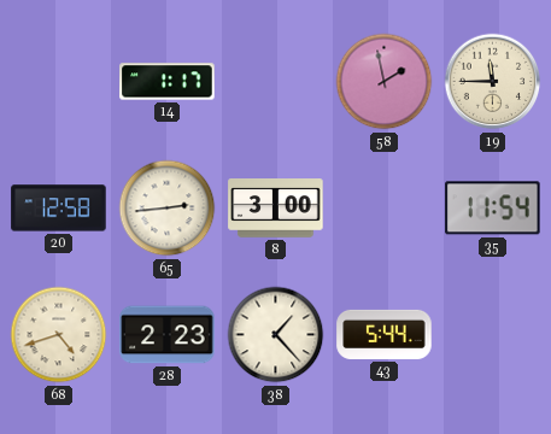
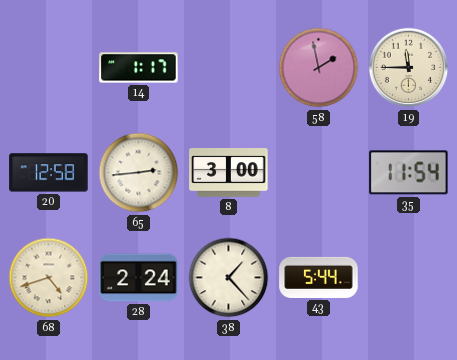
28: 2:23 -> 2:24 (139, 278)
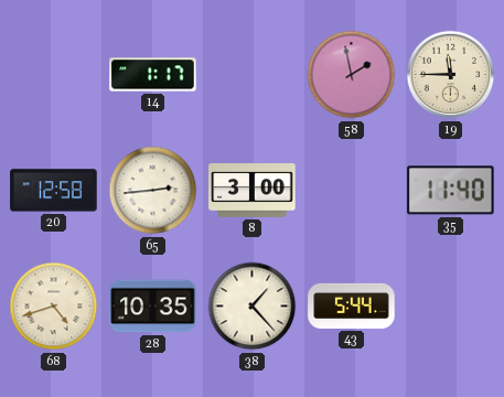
35: 11:54 -> 11:40 (451, 191)
28: 2:24 -> 10:35 (153, 307)
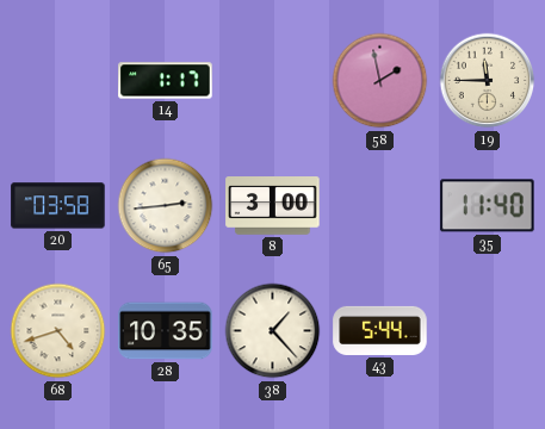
20: 12:58 -> 03:58 (58, 206)
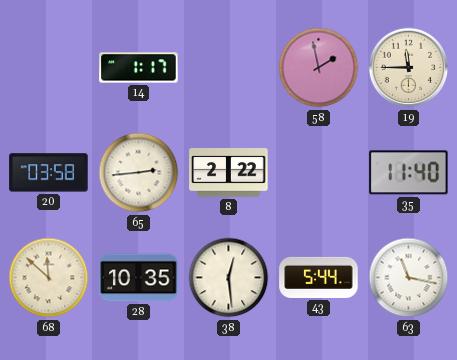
8: 3:00 -> 2:22 (229, 173)
68: 4:42 -> 11:52 (49, 278)
38: 1:23 -> 12:29 (229, 278)
63: none -> 11:17 (409, 278)
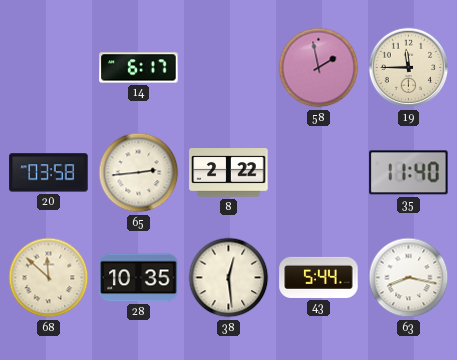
14: 1:17 -> 6:17 (139, 68)
63: 11:17 -> 8:17 (409, 278)
